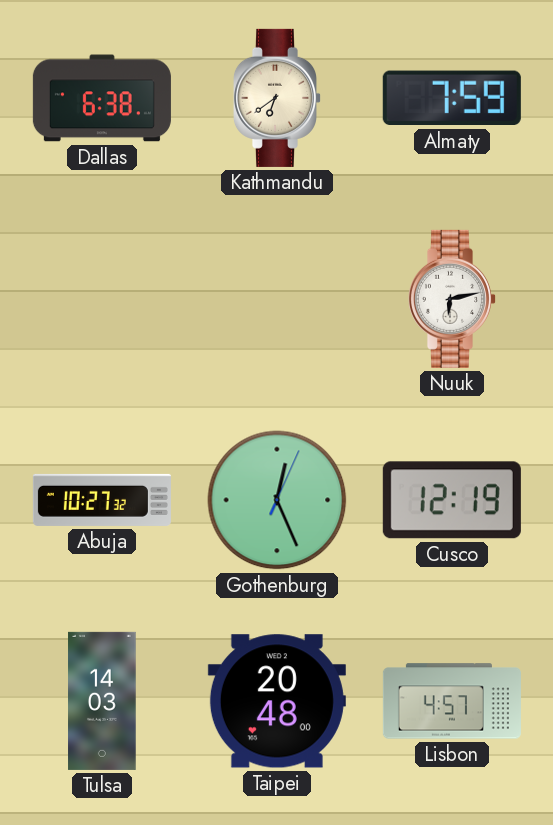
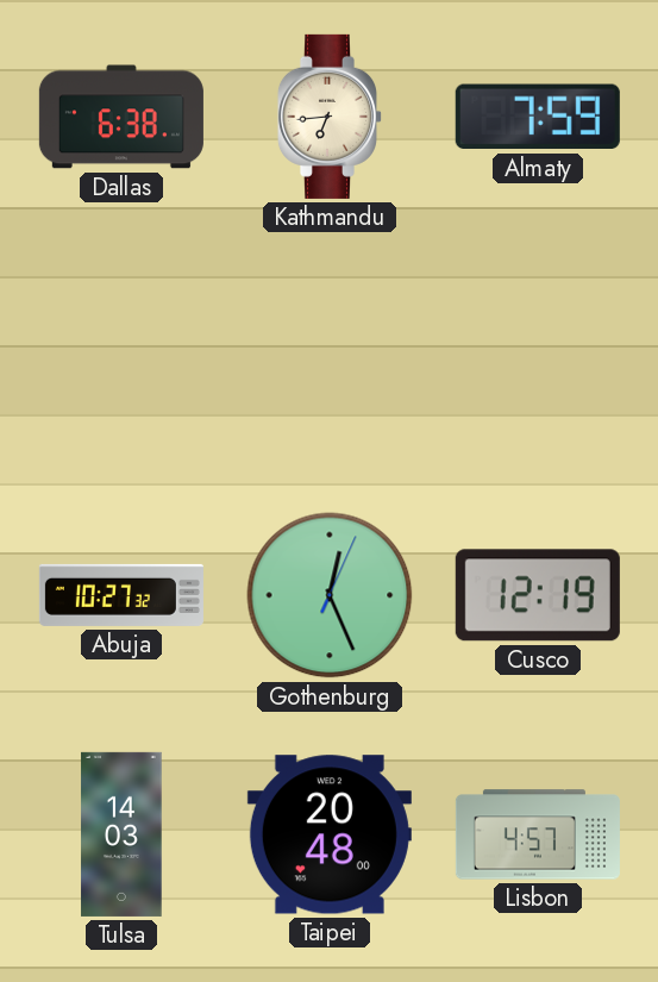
Kathmandu: 6:39 -> 6:44 (328, 117)
Nuuk: 6:13 -> none (451, 299)
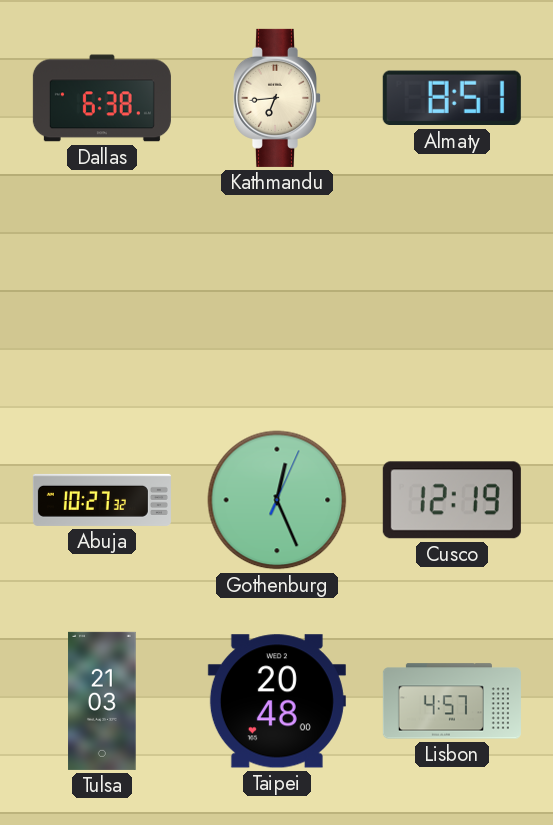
Almaty: 7:59 -> 8:51 (452, 98)
Tulsa: 14:03 -> 21:03 (102, 701)
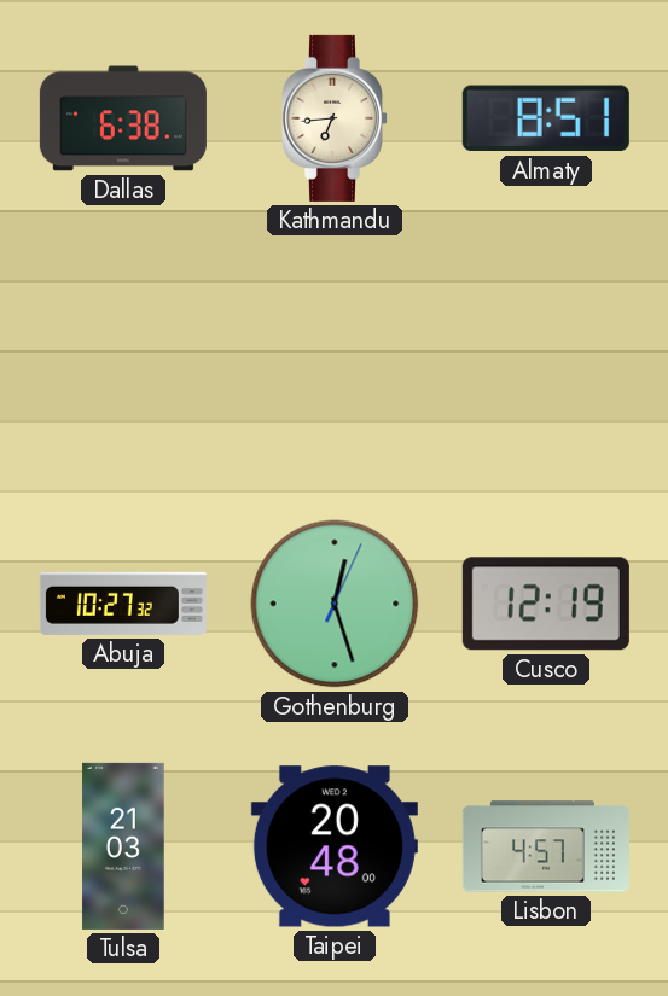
Gothenburg: 12:26 -> 12:27 (335, 604)
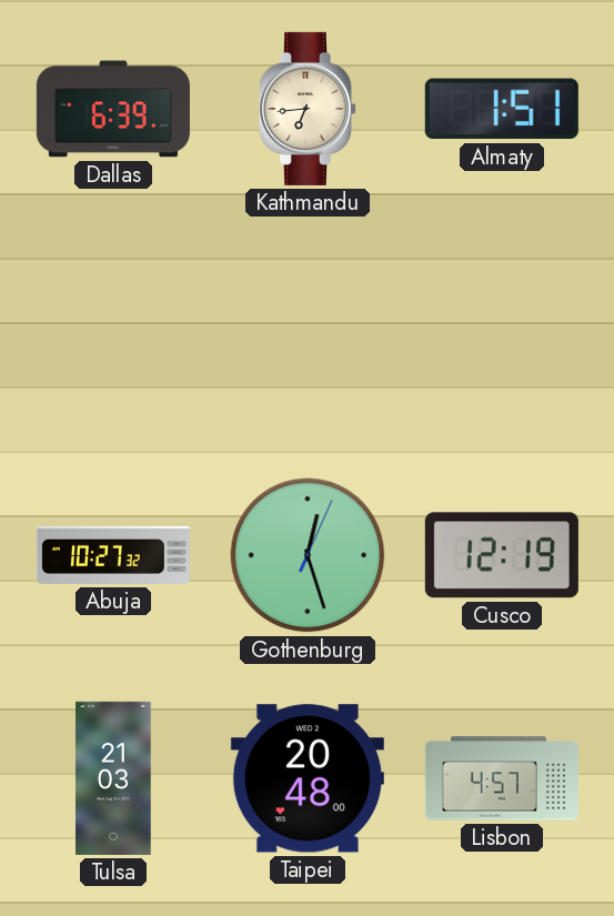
Dallas: 6:38 -> 6:39 (113, 109)
Almaty: 8:51 -> 1:51 (502, 109)
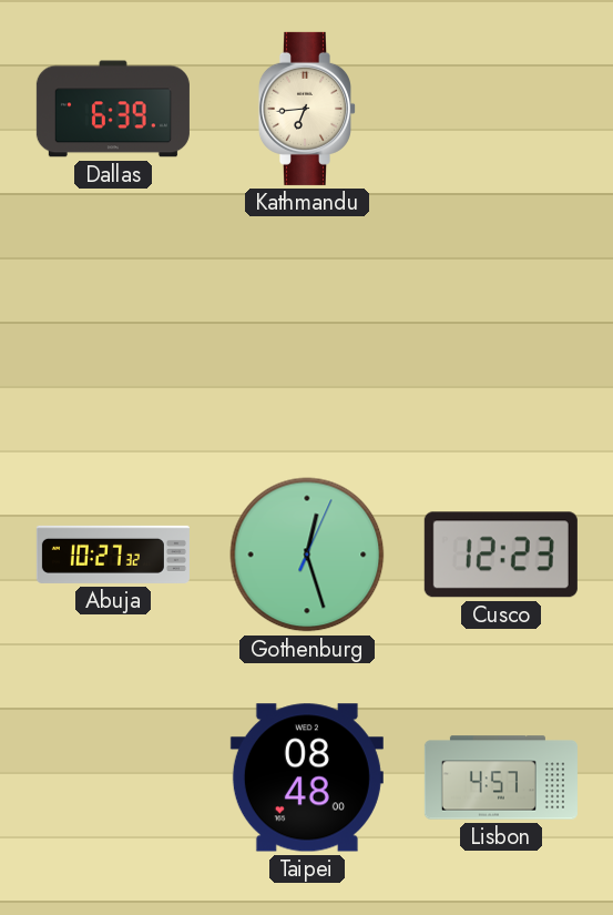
Almaty: 1:51 -> none (502, 109)
Cusco: 12:19 -> 12:23 (501, 555)
Tulsa: 21:03 -> none (113, 778)
Taipei: 20:48 -> 08:48 (307, 777)
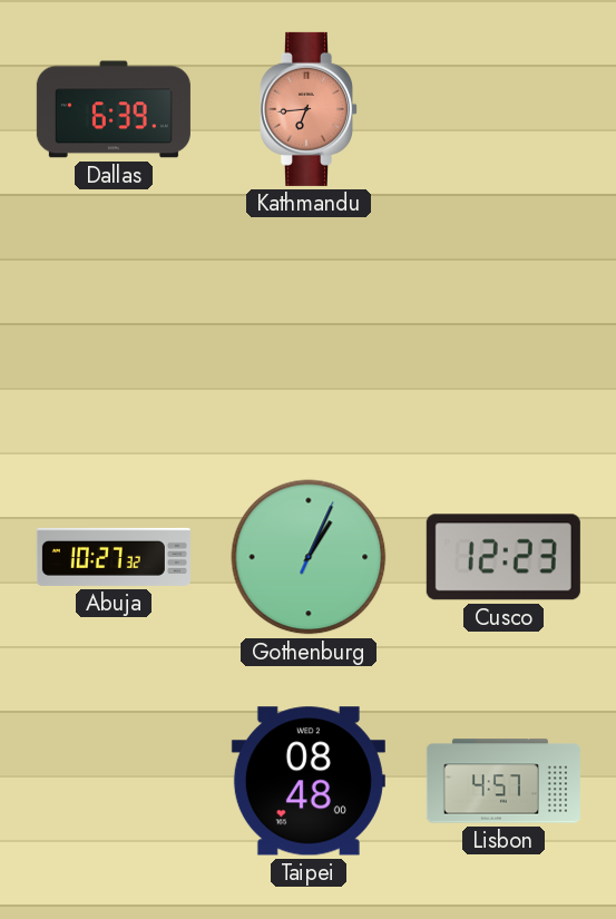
Kathmandu dial: cream -> salmon (307, 109)
Gothenburg: 12:27 -> 1:04 (309, 557)
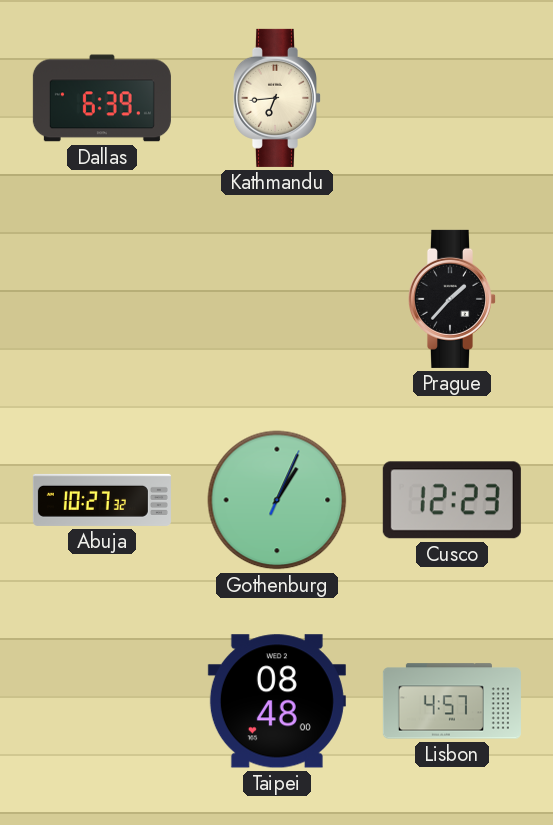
Kathmandu dial: salmon -> cream (276, 98)
Prague: none -> 1:37 (451, 299)
